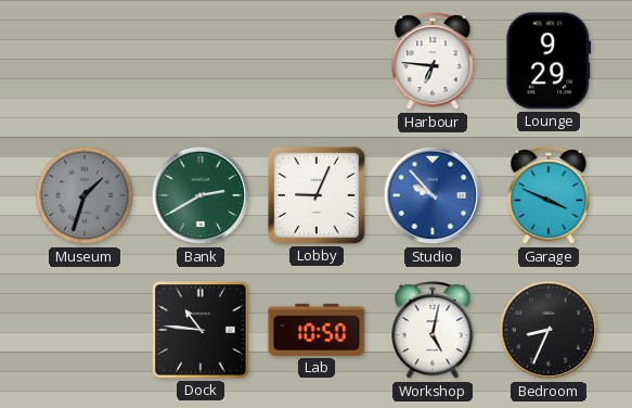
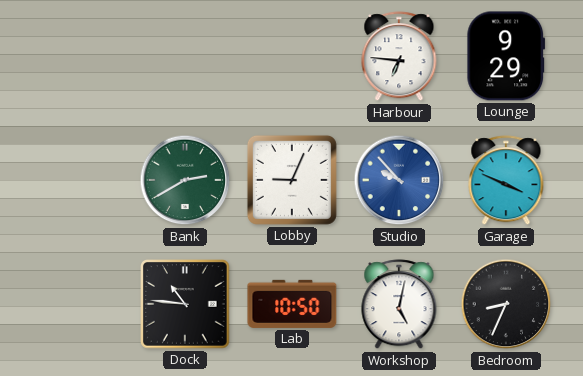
Museum: 1:33 -> none (85, 195)
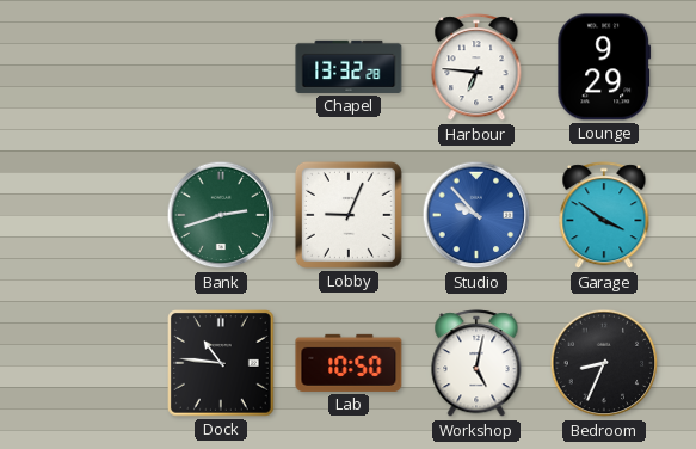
Chapel: none -> 13:32 (349, 67)
Bank: 2:40 -> 2:42 (221, 215)
Garage: 3:49 -> 3:51 (604, 216)
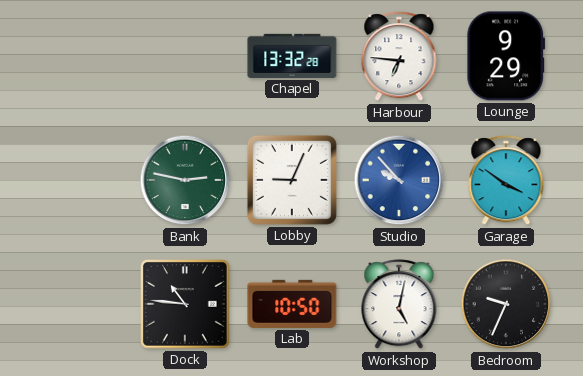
Bank: 2:42 -> 2:47 (185, 180)
Bedroom: 8:34 -> 9:34 (506, 304)
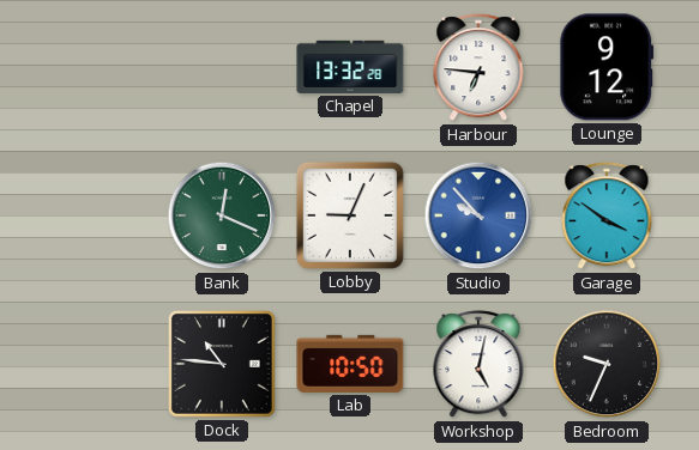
Lounge: 9:29 -> 9:12 (607, 67)
Bank: 2:47 -> 12:19 (222, 215)
